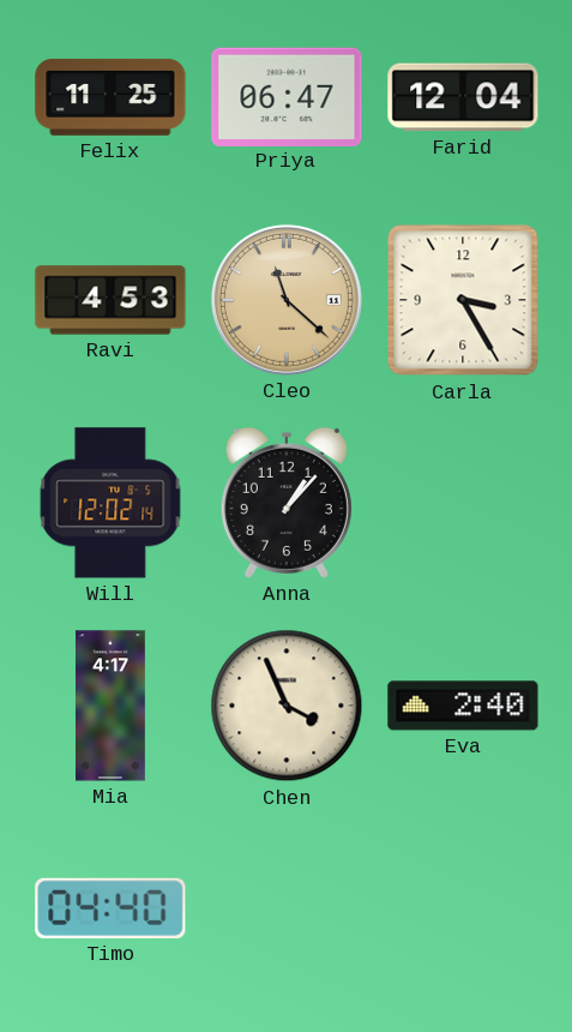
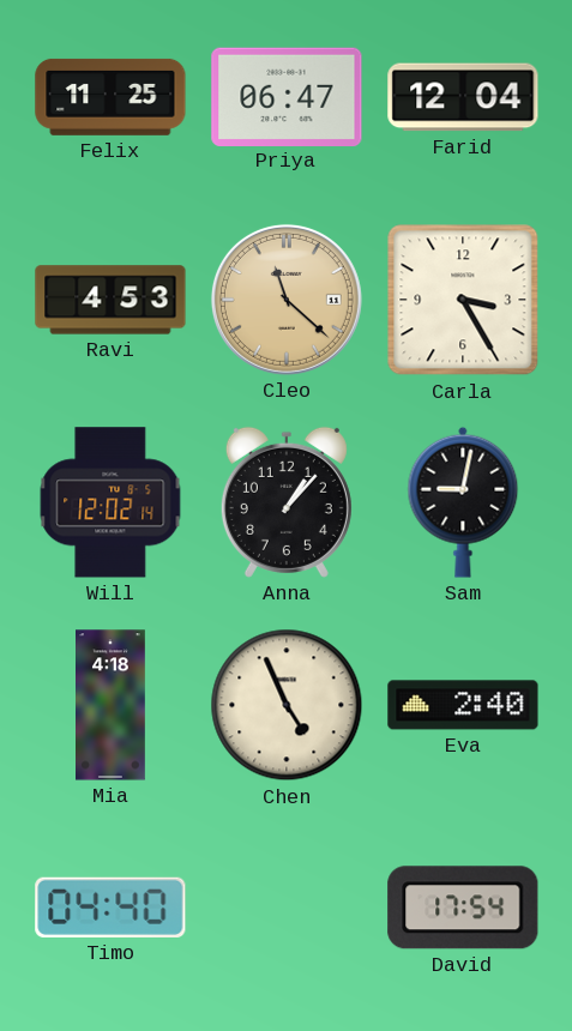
Sam: none -> 9:02 (463, 502)
Mia: 4:17 -> 4:18 (112, 705)
Chen: 3:56 -> 4:56 (287, 705)
David: none -> 17:54 (463, 908)
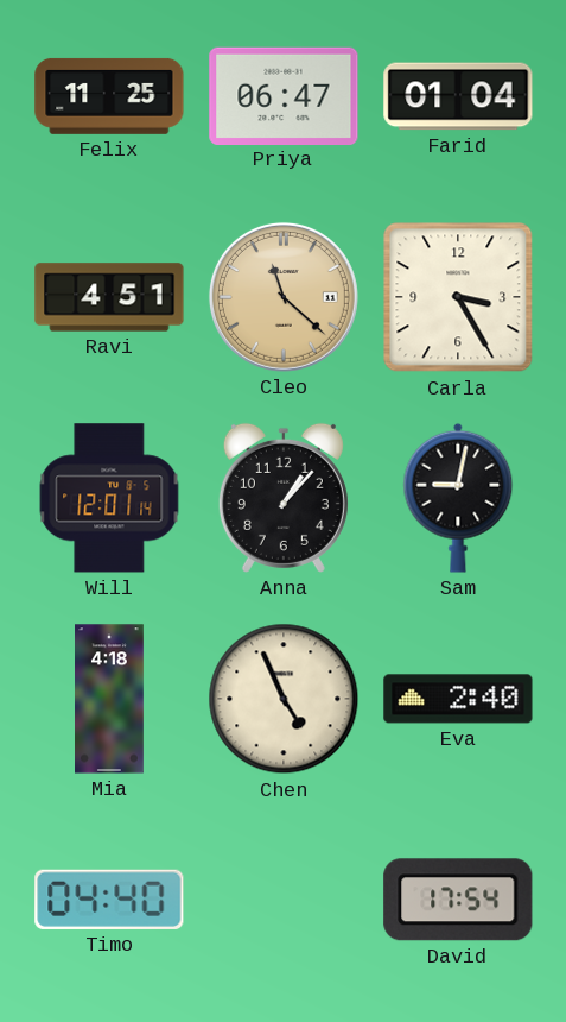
Farid: 12:04 -> 01:04 (458, 96)
Ravi: 4:53 -> 4:51 (109, 297)
Will: 12:02 -> 12:01 (109, 498)
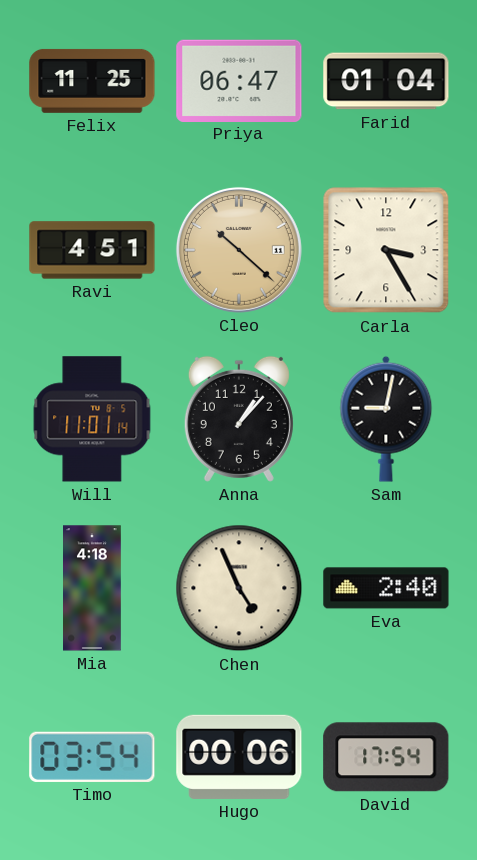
Cleo: 11:22 -> 10:22 (239, 250)
Will: 12:01 -> 11:01 (92, 419)
Timo: 04:40 -> 03:54 (92, 757)
Hugo: none -> 00:06 (239, 757)
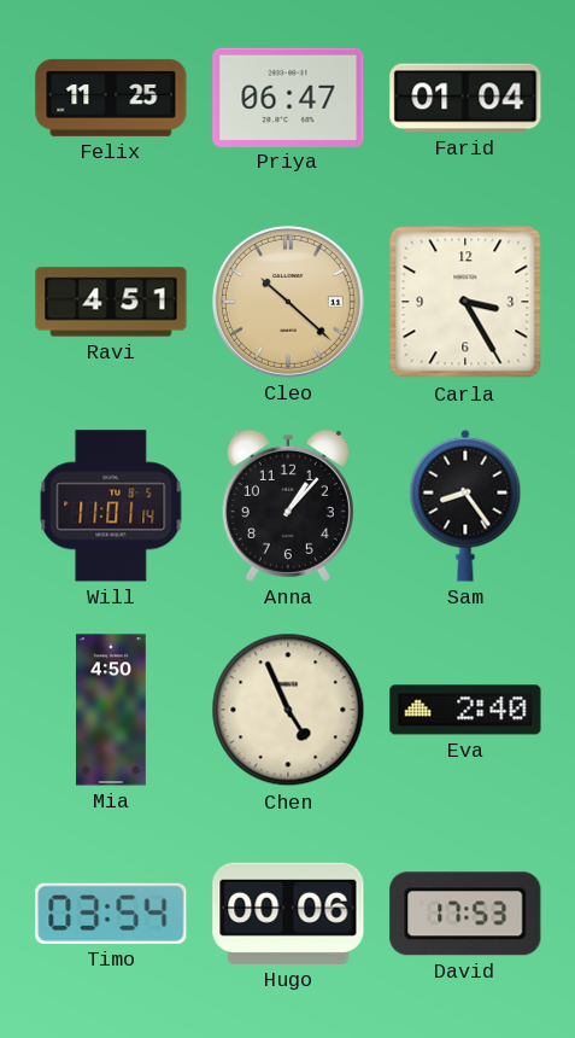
Sam: 9:02 -> 8:24 (465, 506)
Mia: 4:18 -> 4:50 (112, 710)
David: 17:54 -> 17:53 (465, 914)
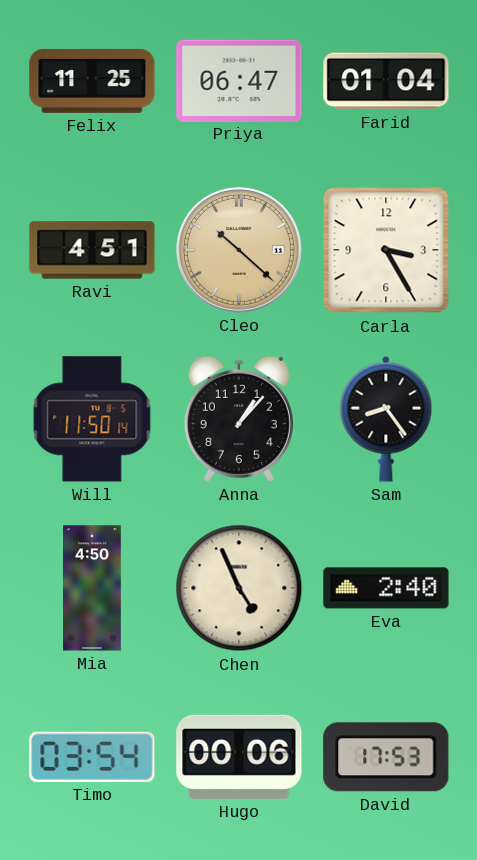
Will: 11:01 -> 11:50 (92, 419)
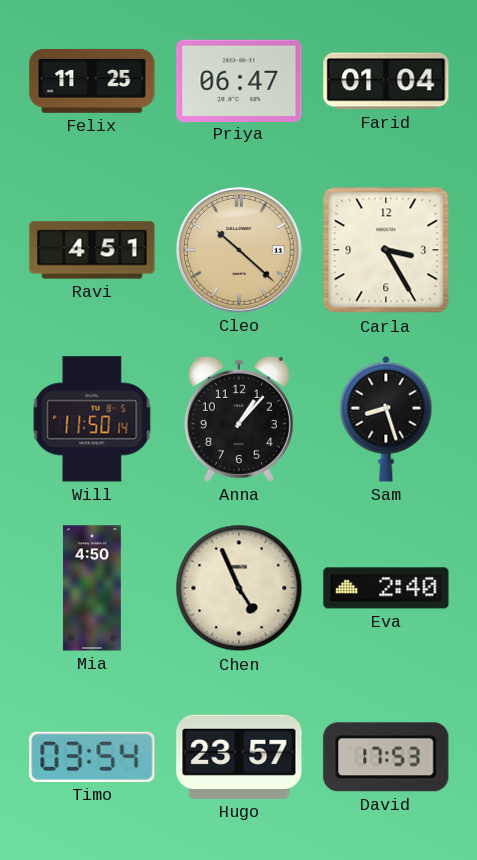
Sam: 8:24 -> 8:27 (386, 419)
Hugo: 00:06 -> 23:57 (239, 757)
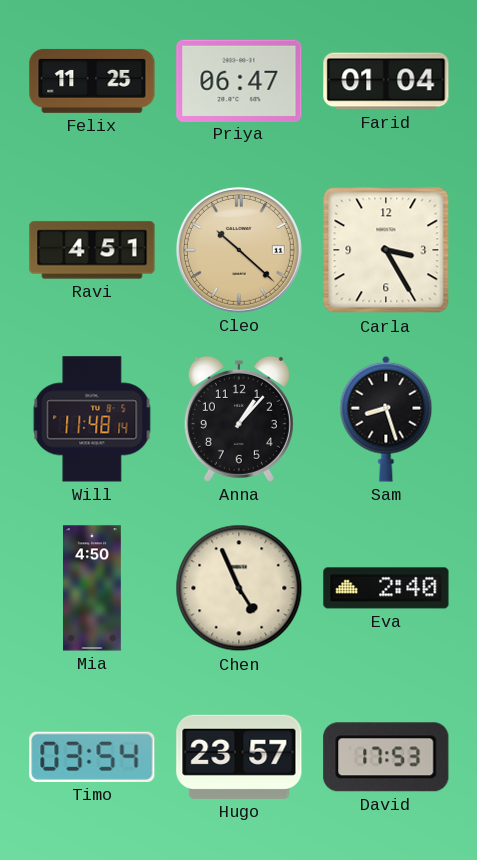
Will: 11:50 -> 11:48 (92, 419)
